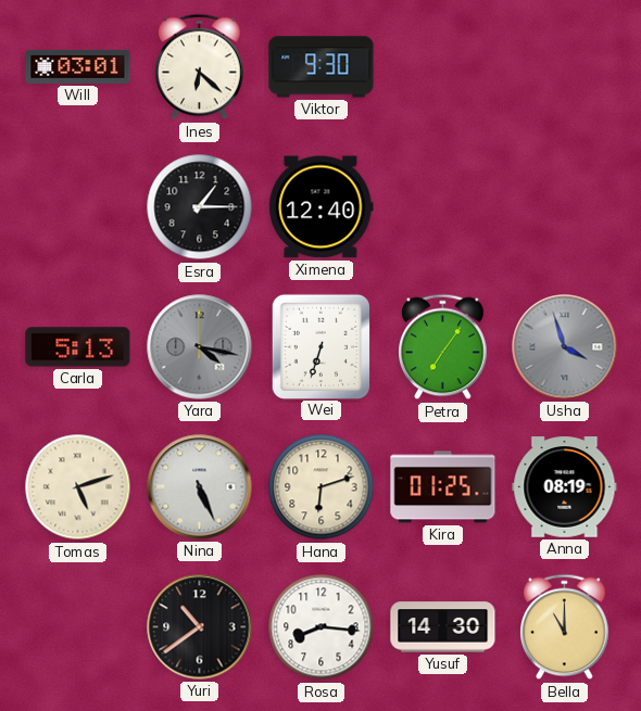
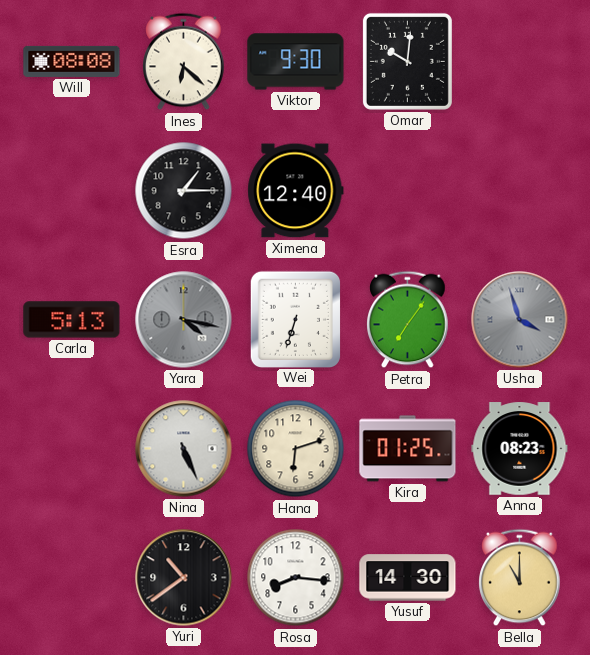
Will: 03:01 -> 08:08 (72, 61)
Omar: none -> 10:01 (407, 61)
Tomas: 5:12 -> none (78, 487)
Anna: 08:19 -> 08:23 (520, 449)
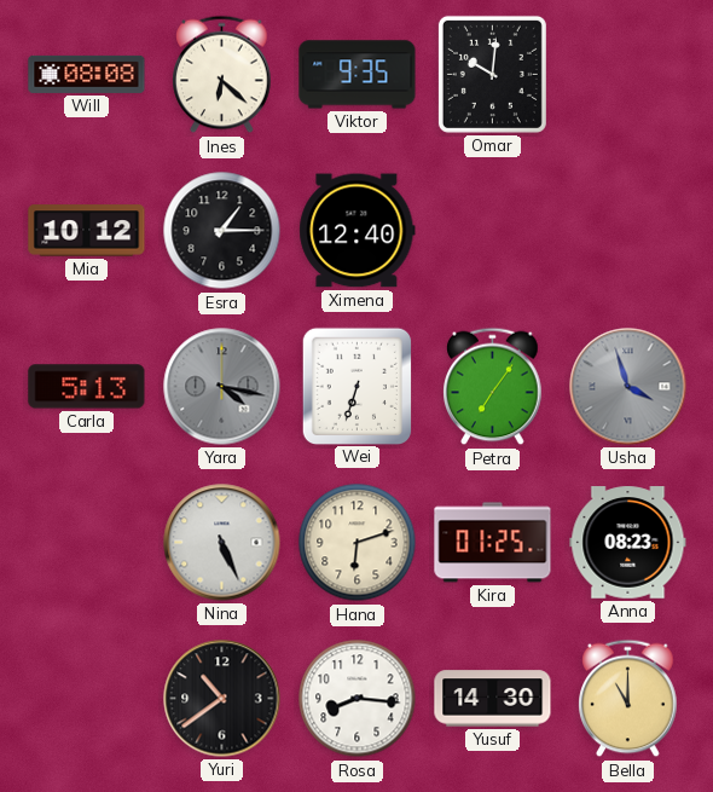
Viktor: 9:30 -> 9:35 (358, 75)
Mia: none -> 10:12 (87, 231)
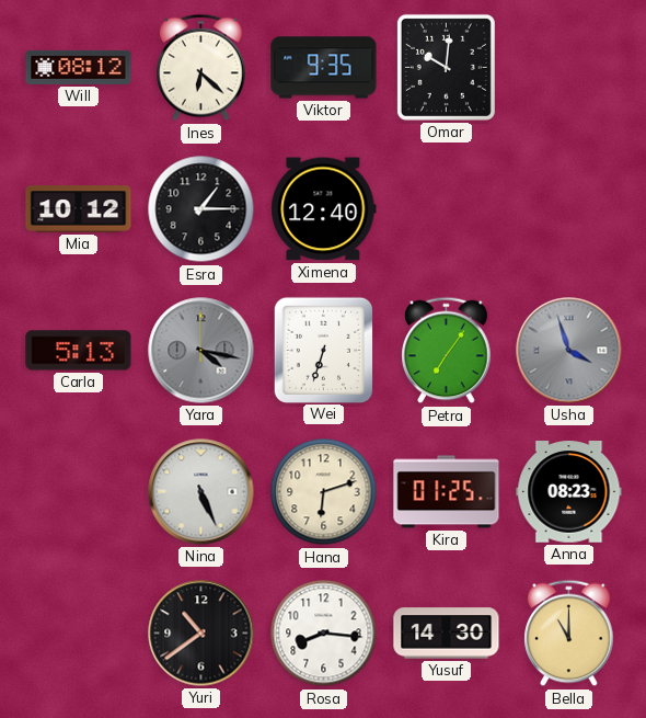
Will: 08:08 -> 08:12 (79, 67)
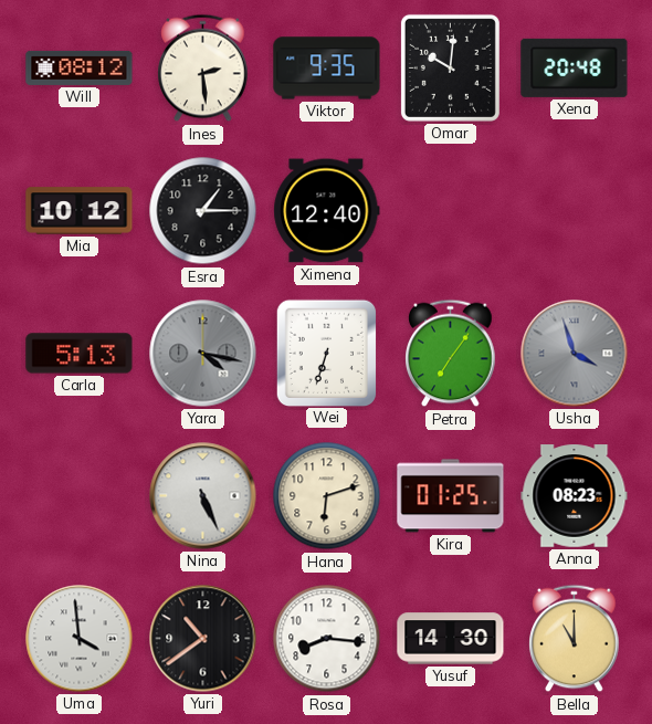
Ines: 6:22 -> 2:29 (203, 69)
Xena: none -> 20:48 (575, 67)
Uma: none -> 3:59 (80, 639)
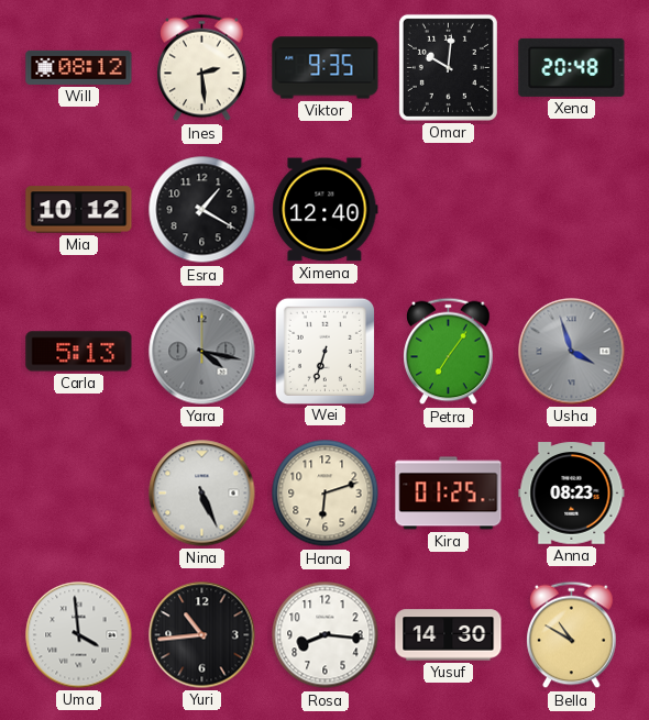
Esra: 1:15 -> 1:20 (202, 210)
Yuri: 10:39 -> 10:44 (202, 635)
Bella: 11:00 -> 10:50 (572, 635)
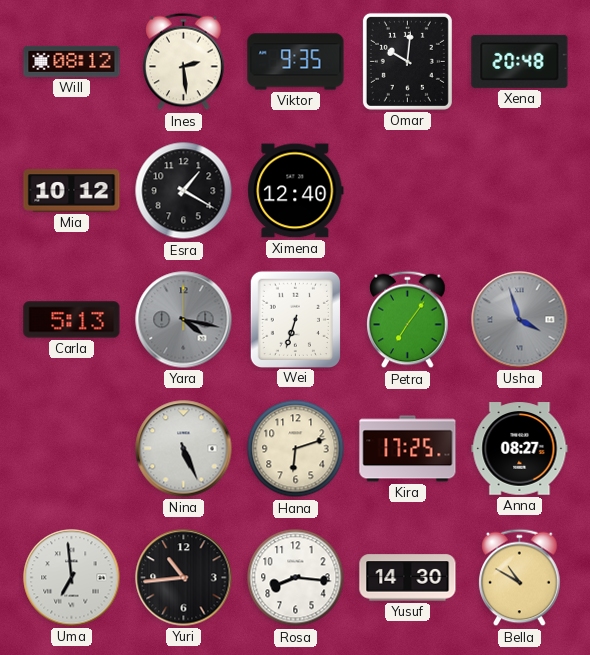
Kira: 01:25 -> 17:25 (408, 449)
Anna: 08:23 -> 08:27 (520, 449)
Uma: 3:59 -> 6:59 (72, 578)
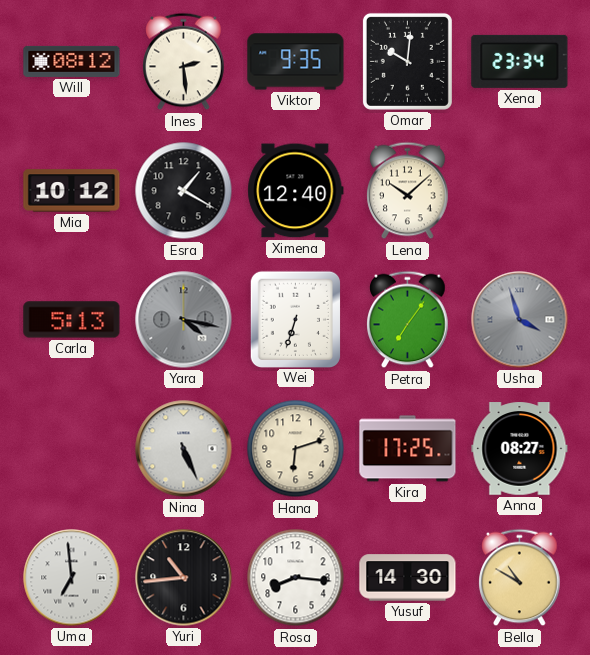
Xena: 20:48 -> 23:34 (520, 61)
Lena: none -> 10:08 (408, 191)
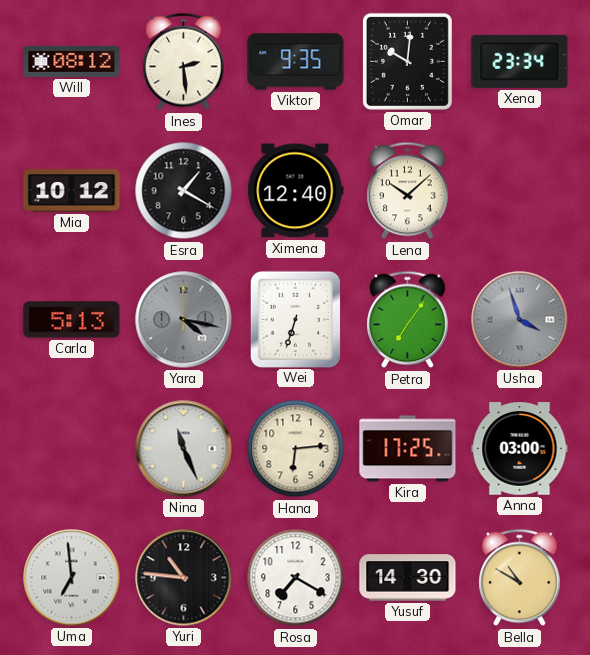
Nina: 5:26 -> 11:26 (184, 449)
Hana: 6:12 -> 6:14 (296, 449)
Anna: 08:27 -> 03:00 (520, 449)
Yuri: 10:44 -> 10:46 (184, 578)
Rosa: 8:16 -> 7:20 (296, 578)
